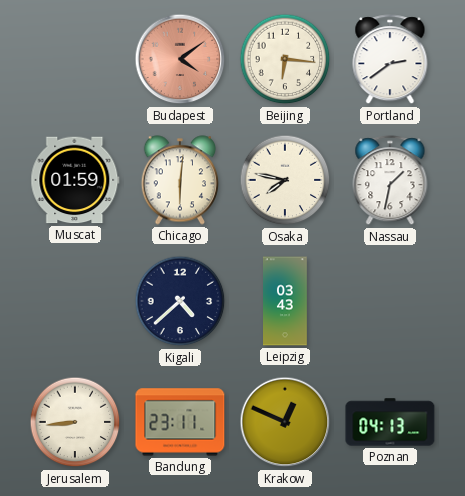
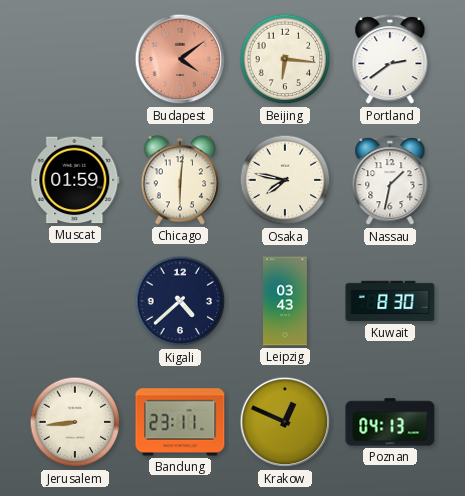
Kuwait: none -> 8:30 (390, 301)
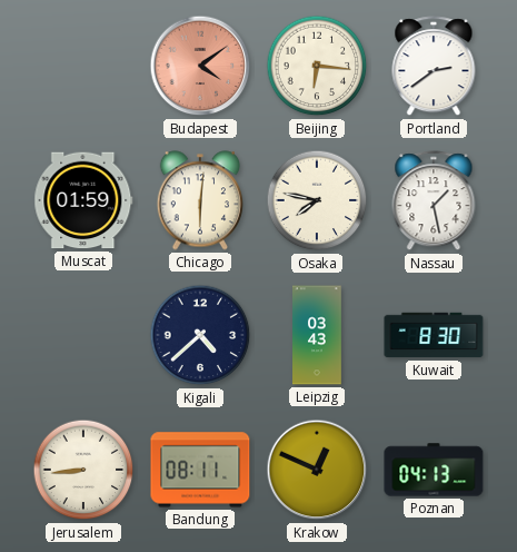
Nassau: 1:32 -> 1:28 (434, 201)
Bandung: 23:11 -> 08:11 (200, 470)
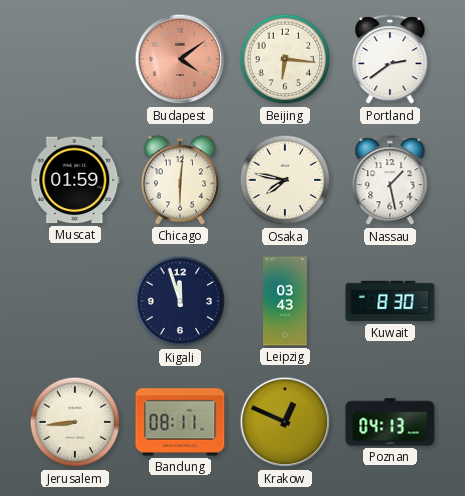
Kigali: 4:38 -> 11:57 (180, 301)
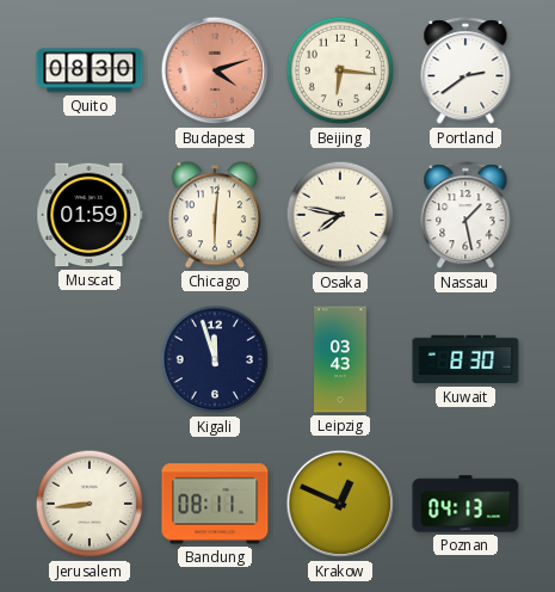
Quito: none -> 08:30 (90, 70)
Budapest: 4:09 -> 4:12 (215, 70)
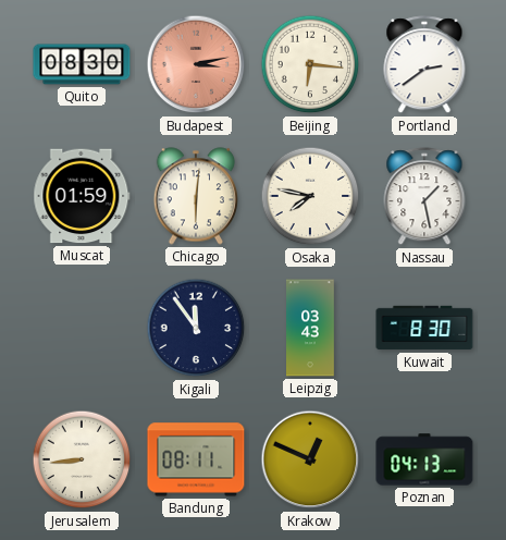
Budapest: 4:12 -> 3:13 (196, 64)
Kigali: 11:57 -> 11:54 (196, 328)
